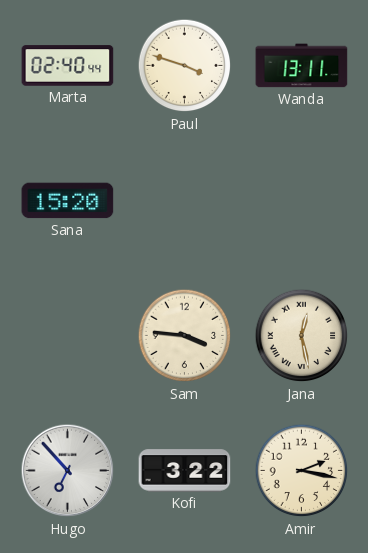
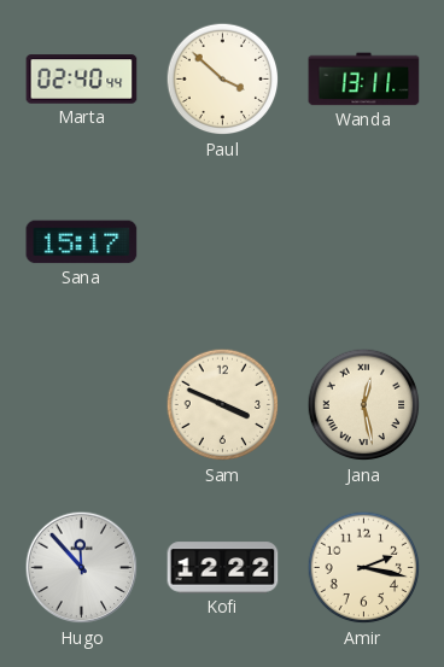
Paul: 3:48 -> 3:52 (223, 80)
Sana: 15:20 -> 15:17 (82, 242)
Sam: 3:46 -> 3:49 (223, 405)
Hugo: 6:53 -> 11:53 (82, 568)
Kofi: 3:22 -> 12:22 (223, 568)
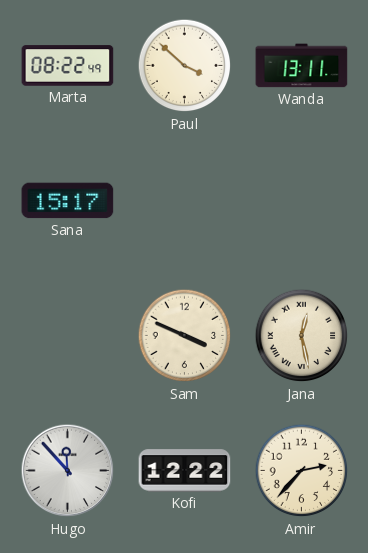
Marta: 02:40 -> 08:22 (68, 66)
Amir: 2:17 -> 2:37 (302, 471)
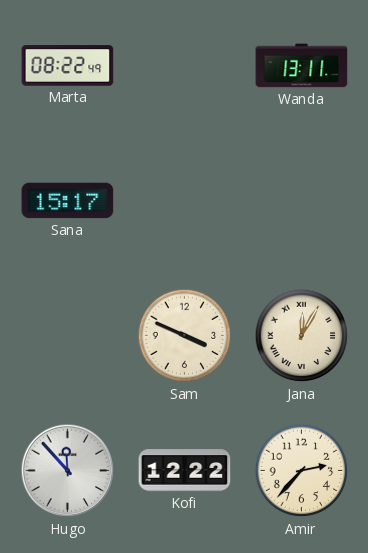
Paul: 3:52 -> none (185, 66)
Jana: 12:28 -> 12:05 (302, 336)
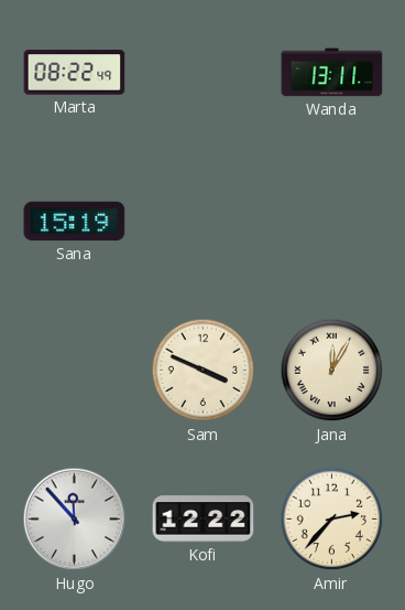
Sana: 15:17 -> 15:19 (75, 222)
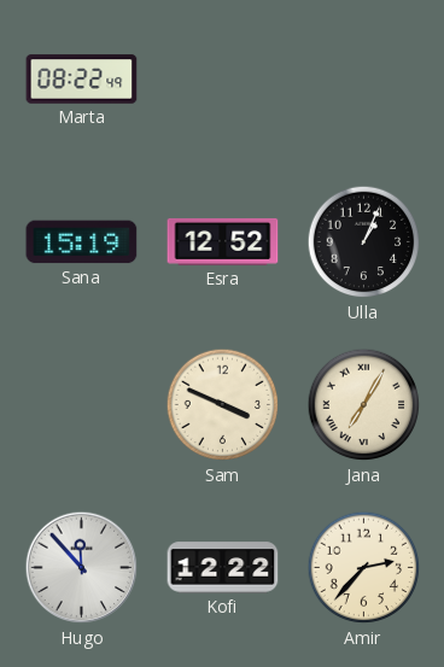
Wanda: 13:11 -> none (332, 73)
Esra: none -> 12:52 (223, 241)
Ulla: none -> 1:04 (364, 242)
Jana: 12:05 -> 7:05 (364, 405)
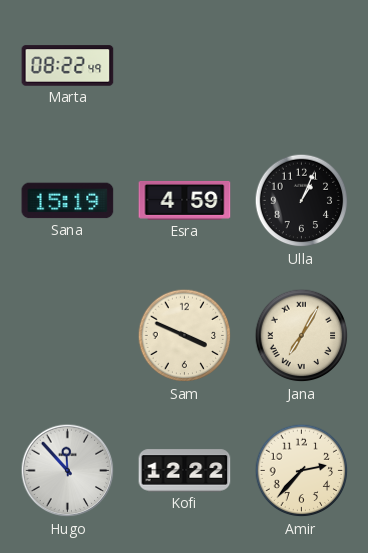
Esra: 12:52 -> 4:59 (185, 200)
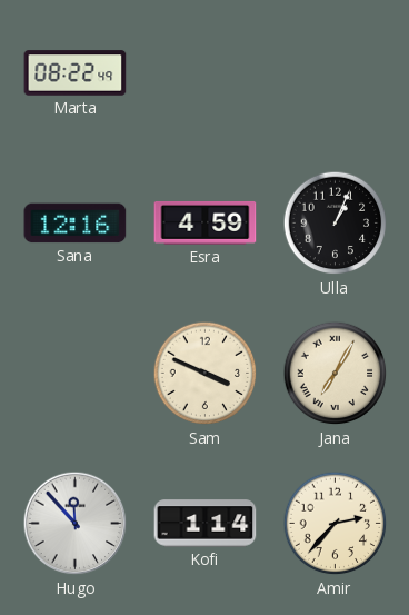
Sana: 15:19 -> 12:16 (76, 224)
Kofi: 12:22 -> 1:14 (206, 524)
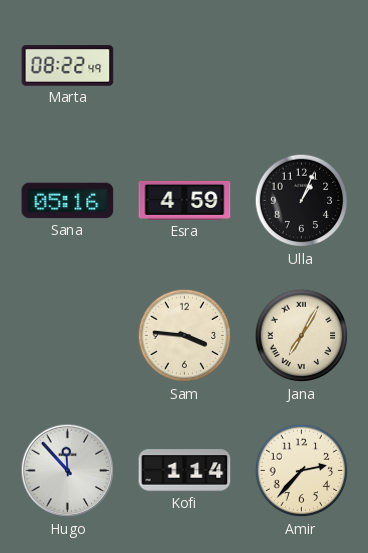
Sana: 12:16 -> 05:16 (68, 201)
Sam: 3:49 -> 3:46 (185, 336)
